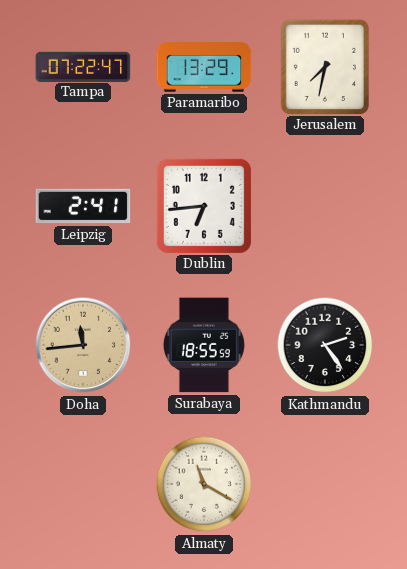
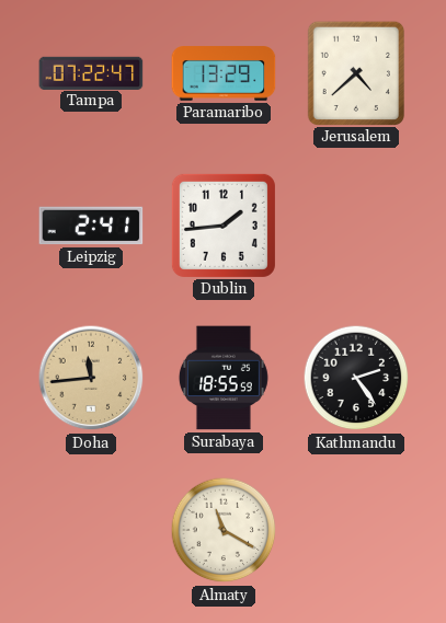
Jerusalem: 7:32 -> 4:38 (355, 72)
Dublin: 6:44 -> 1:44 (224, 226)
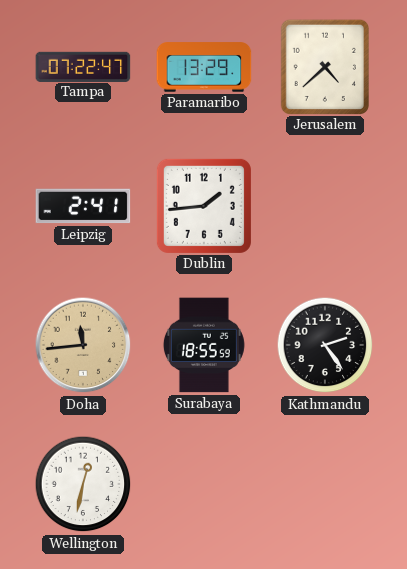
Wellington: none -> 12:32 (83, 484)
Almaty: 11:20 -> none (224, 530)
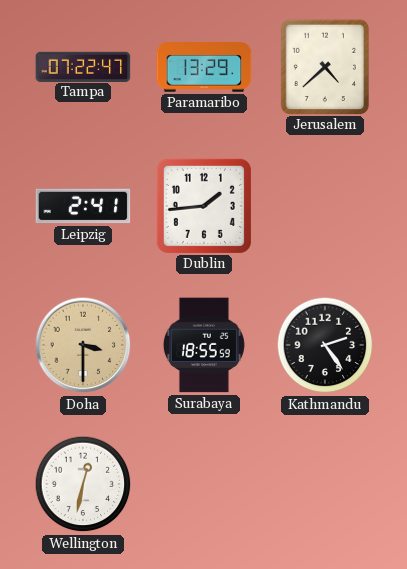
Doha: 11:44 -> 3:30 (83, 345)
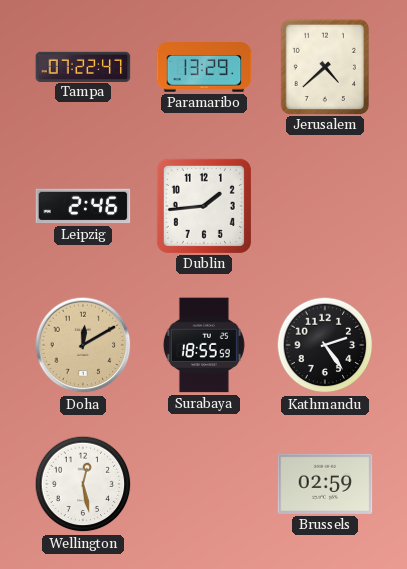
Leipzig: 2:41 -> 2:46 (83, 206)
Doha: 3:30 -> 12:10 (83, 345)
Wellington: 12:32 -> 12:28 (83, 484)
Brussels: none -> 02:59 (325, 484)
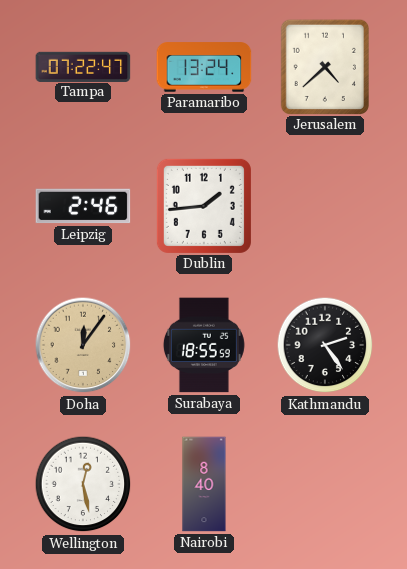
Paramaribo: 13:29 -> 13:24 (204, 67)
Doha: 12:10 -> 12:06 (83, 345)
Nairobi: none -> 8:40 (204, 484)
Brussels: 02:59 -> none (325, 484)
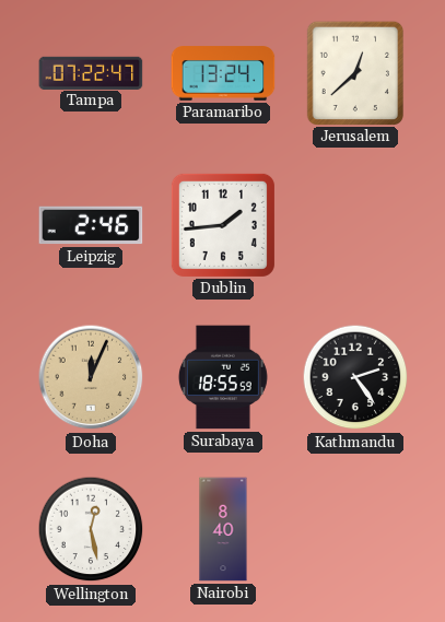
Jerusalem: 4:38 -> 12:38 (354, 72)
Doha: 12:06 -> 12:04 (91, 377)
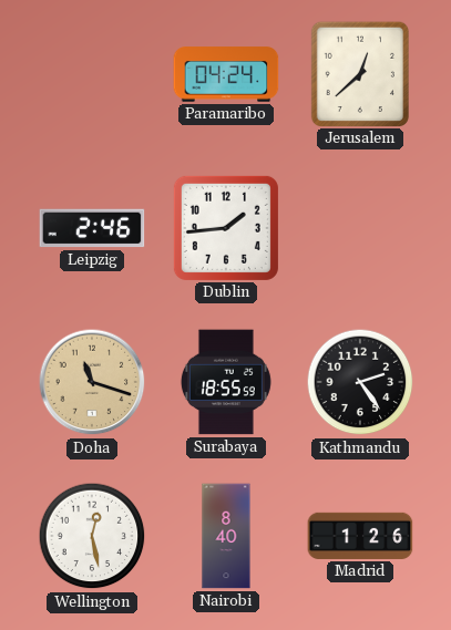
Tampa: 07:22 -> none (91, 72)
Paramaribo: 13:24 -> 04:24 (226, 74)
Doha: 12:04 -> 11:18 (92, 382)
Madrid: none -> 1:26 (360, 536)
